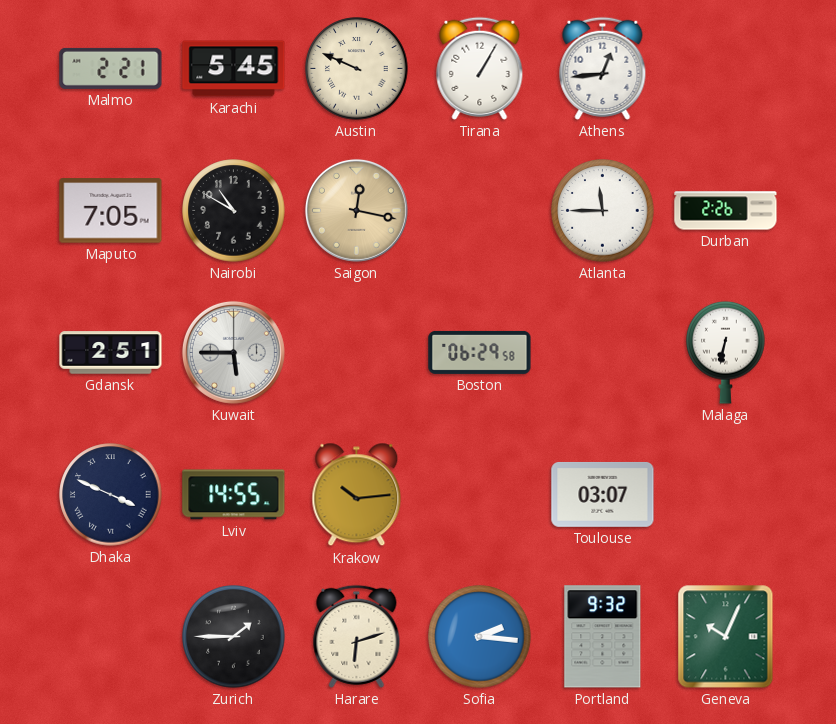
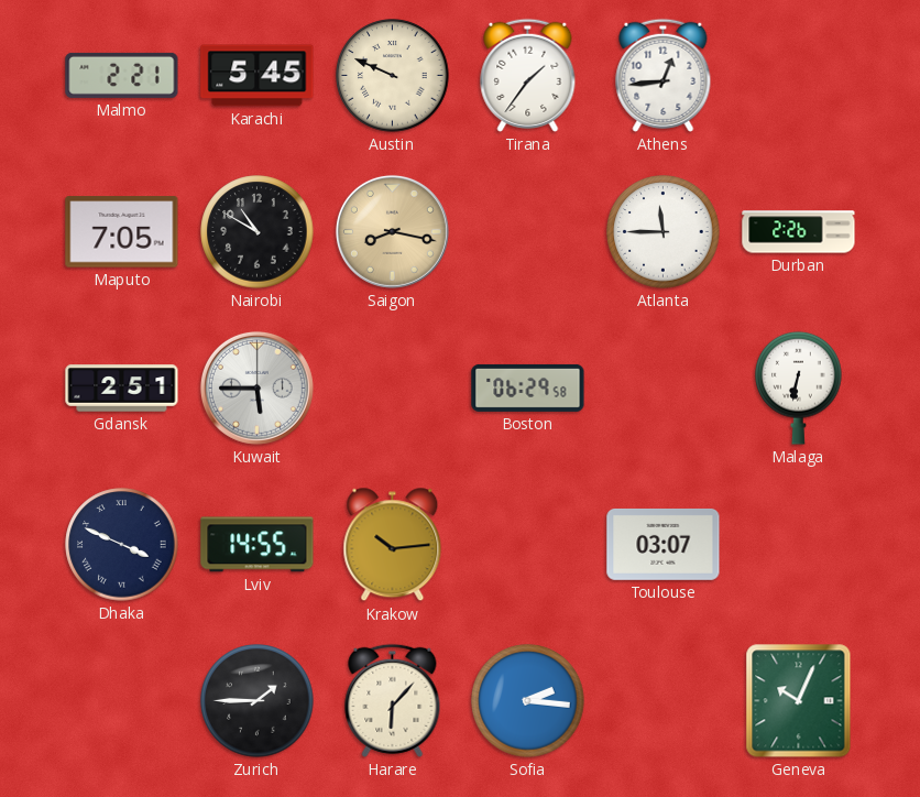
Tirana: 1:05 -> 1:36 (528, 75)
Saigon: 12:17 -> 8:17 (392, 231)
Harare: 6:12 -> 6:07 (393, 700)
Portland: 9:32 -> none (603, 637)
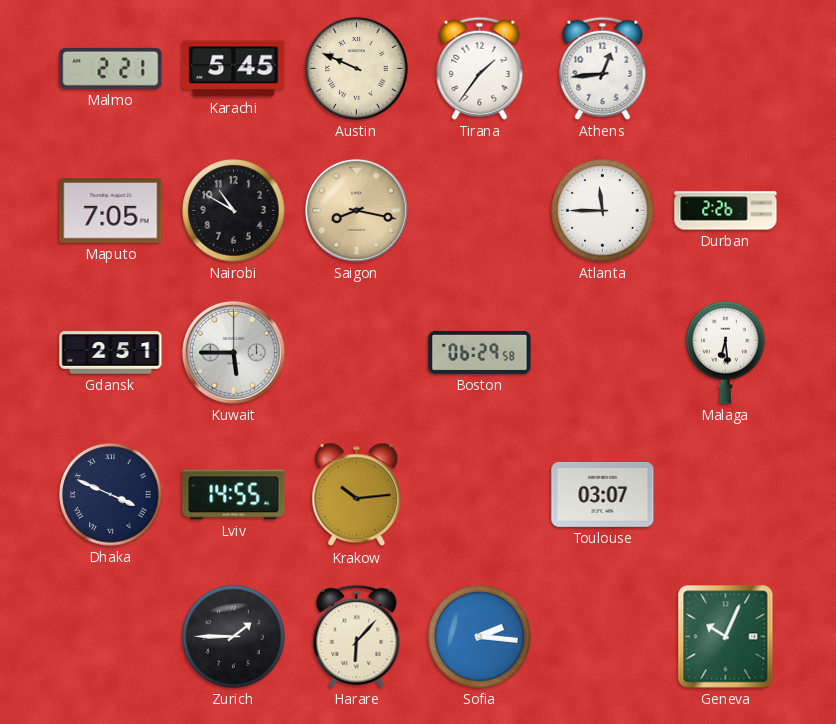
Malaga: 6:32 -> 6:29 (726, 352)
